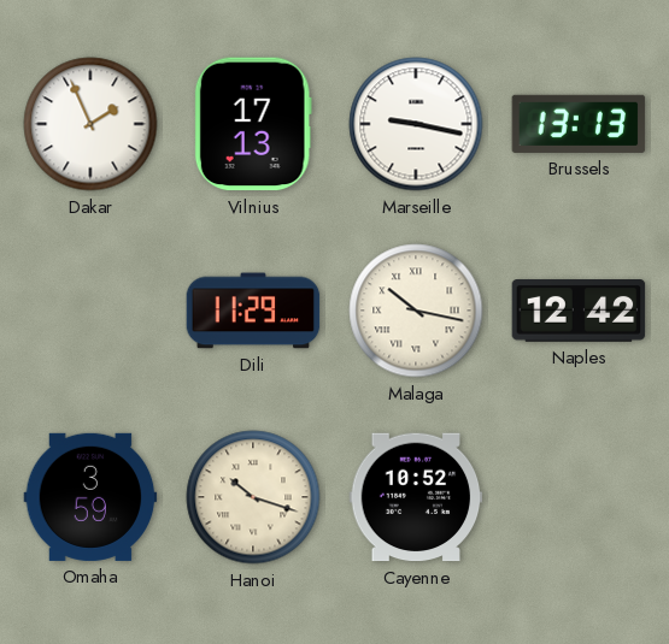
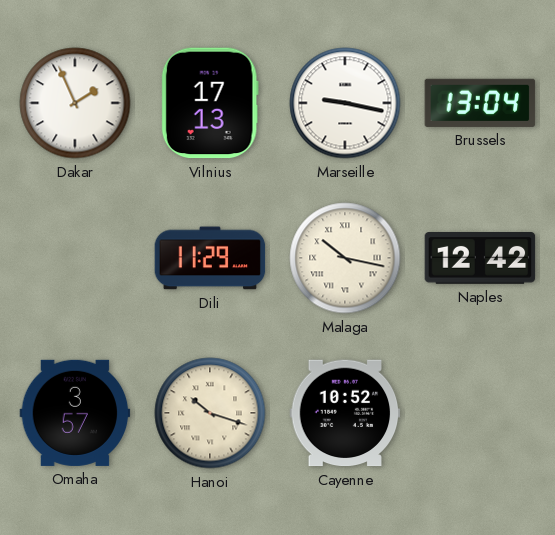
Brussels: 13:13 -> 13:04 (480, 103)
Omaha: 3:59 -> 3:57 (75, 413)
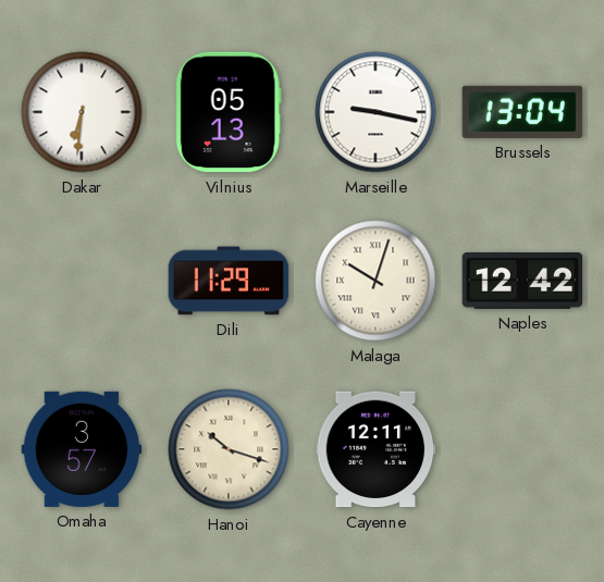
Dakar: 1:56 -> 6:31 (82, 112)
Vilnius: 17:13 -> 05:13 (229, 112)
Malaga: 10:17 -> 10:03 (375, 281)
Cayenne: 10:52 -> 12:11 (375, 449)
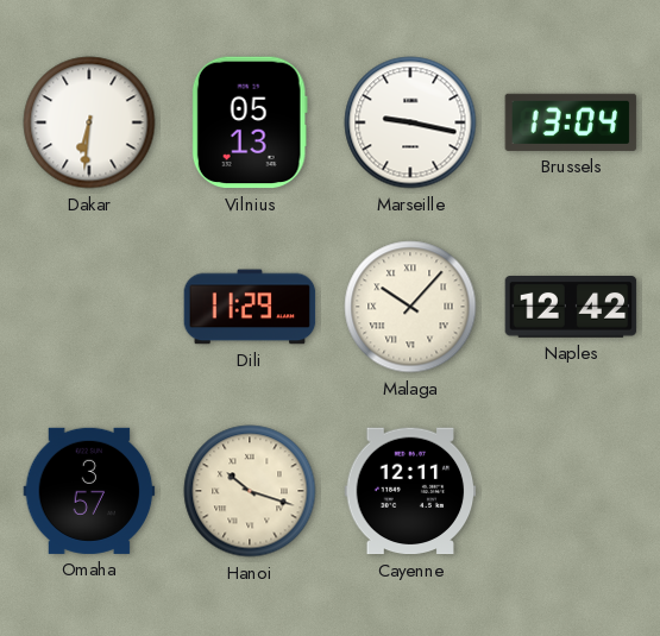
Malaga: 10:03 -> 10:07 (410, 307)
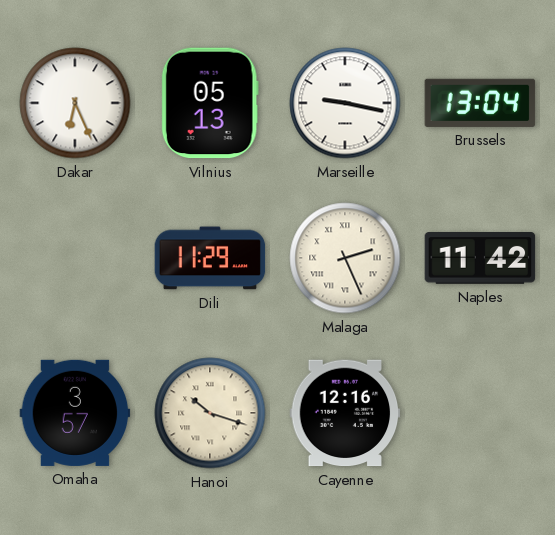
Dakar: 6:31 -> 6:26 (75, 103)
Malaga: 10:07 -> 2:26 (345, 258)
Naples: 12:42 -> 11:42 (480, 259)
Cayenne: 12:11 -> 12:16 (345, 413)
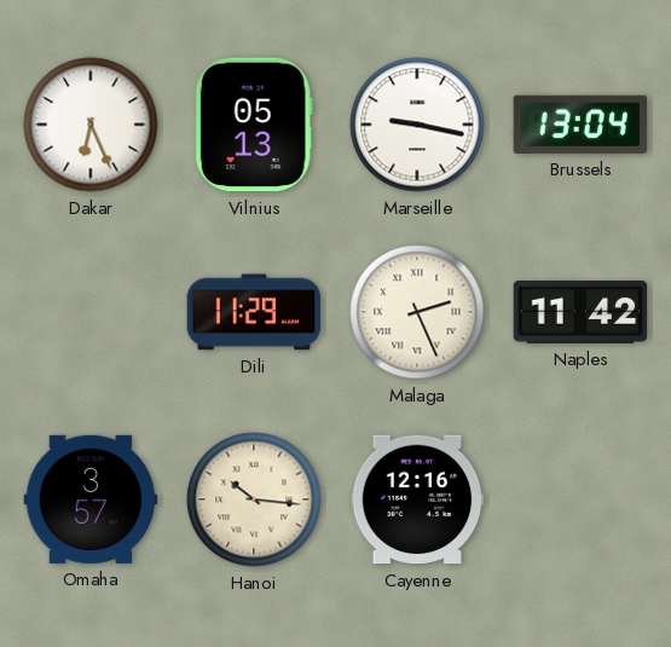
Hanoi: 10:18 -> 10:16 (254, 499)
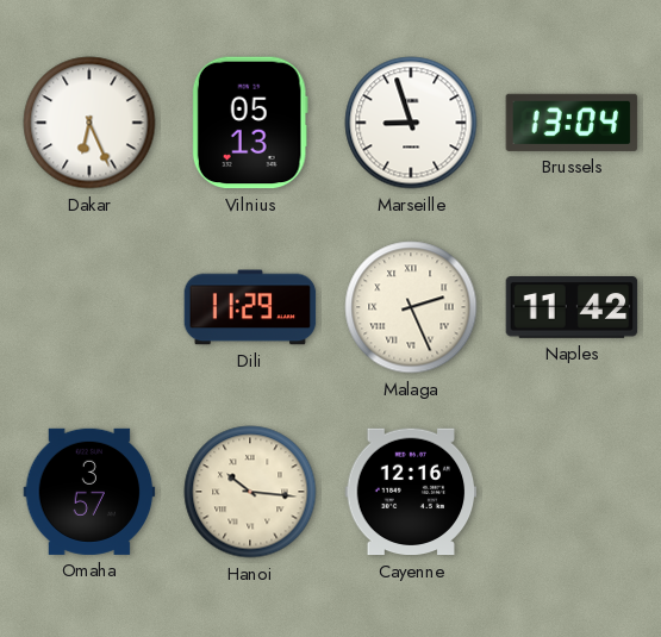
Marseille: 9:17 -> 8:57 (411, 123)
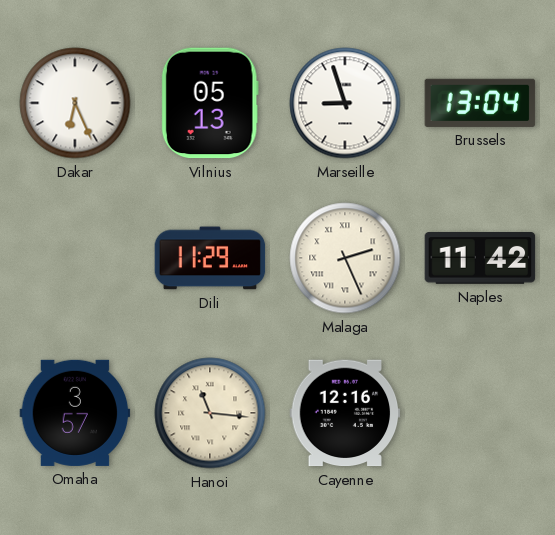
Hanoi: 10:16 -> 11:16 (210, 413)
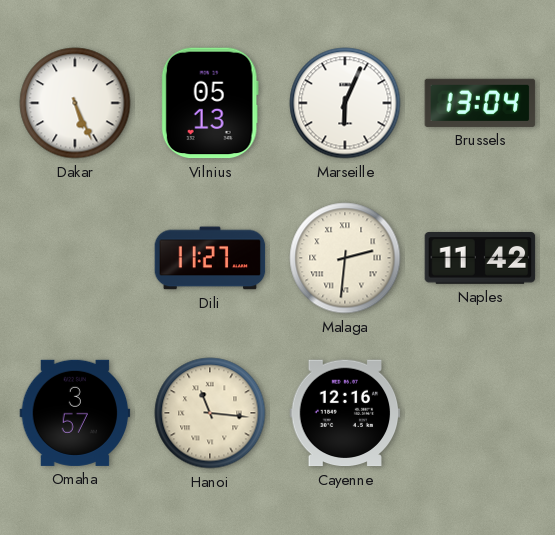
Dakar: 6:26 -> 5:26 (75, 103)
Marseille: 8:57 -> 6:04 (345, 103)
Dili: 11:29 -> 11:27 (210, 258)
Malaga: 2:26 -> 2:31 (345, 258)
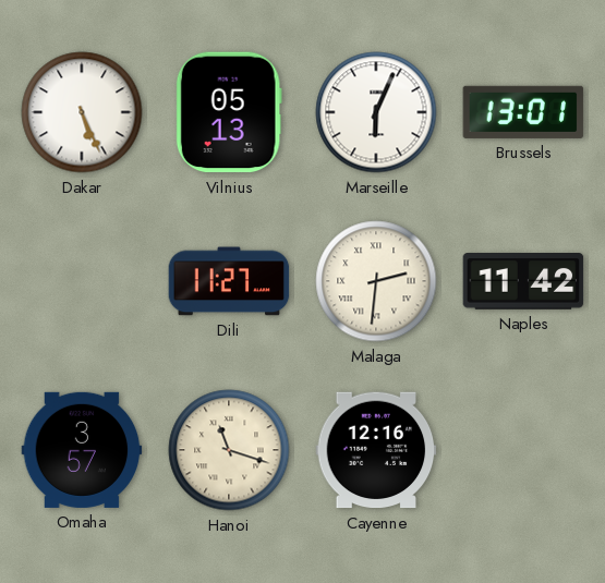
Brussels: 13:04 -> 13:01 (523, 112)
Hanoi: 11:16 -> 11:18 (229, 450)
